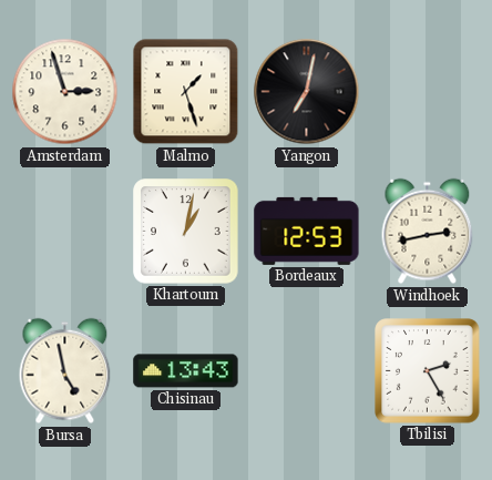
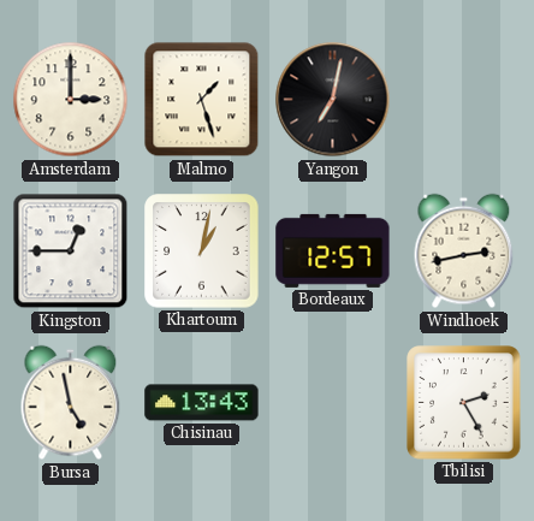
Amsterdam: 2:57 -> 3:00 (71, 100)
Kingston: none -> 12:45 (71, 251)
Bordeaux: 12:53 -> 12:57 (333, 250)
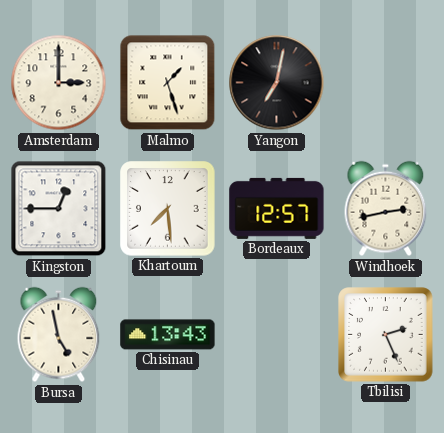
Khartoum: 1:02 -> 7:29 (168, 209)
Tbilisi: 2:25 -> 2:26 (386, 335)
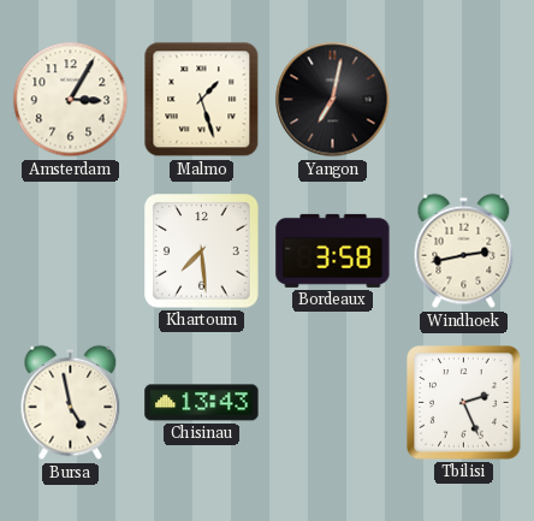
Amsterdam: 3:00 -> 3:05 (71, 100)
Kingston: 12:45 -> none (59, 209)
Bordeaux: 12:57 -> 3:58 (333, 250)
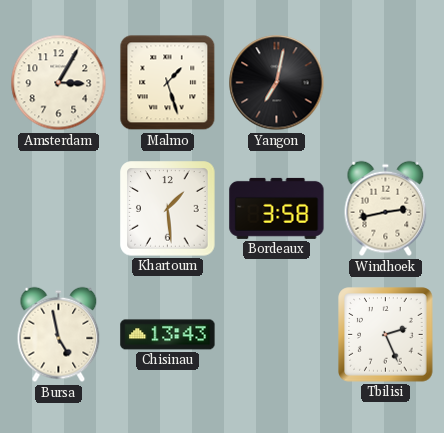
Khartoum: 7:29 -> 1:29 (168, 209)
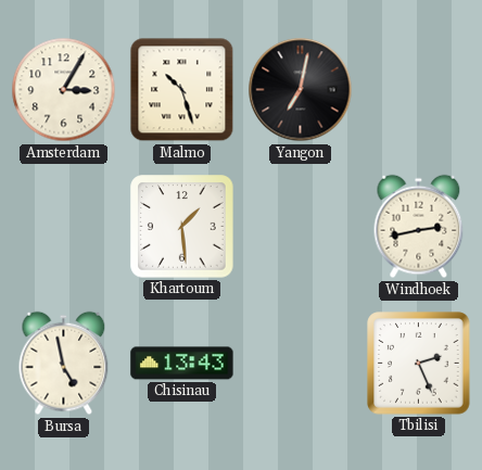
Malmo: 1:27 -> 10:27 (182, 90)
Bordeaux: 3:58 -> none (277, 208)
